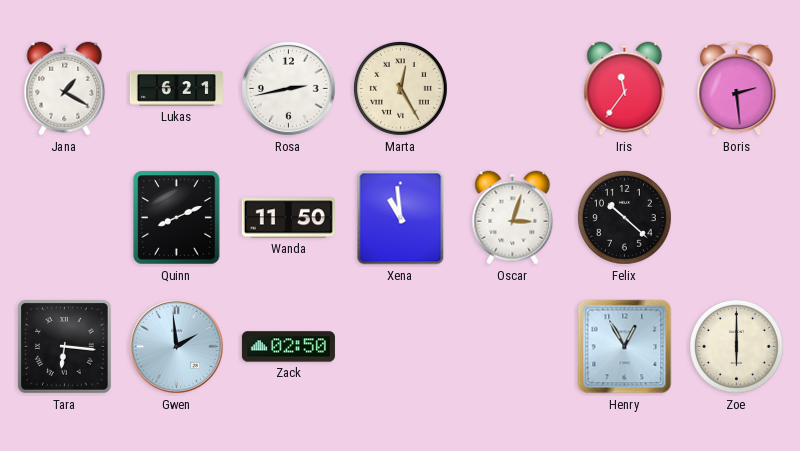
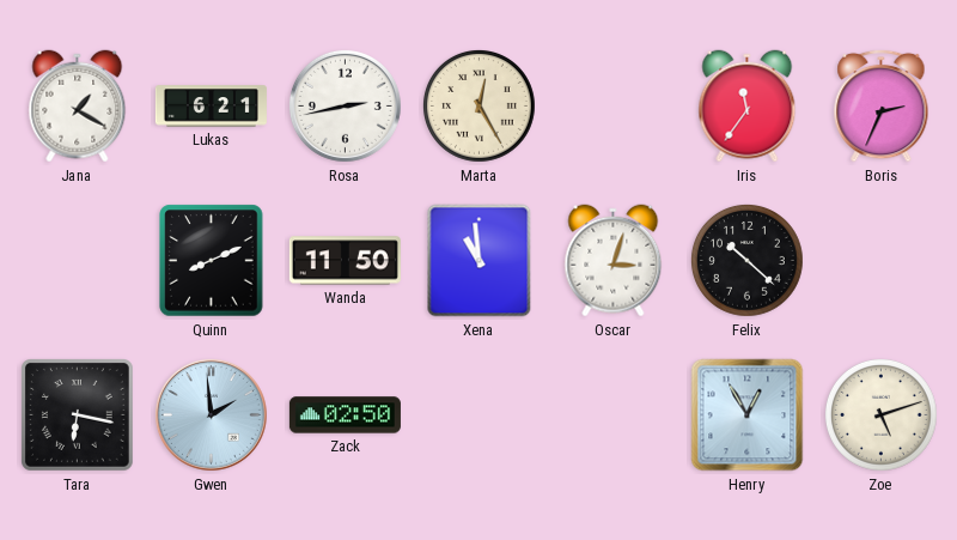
Boris: 2:29 -> 2:34 (882, 105)
Tara: 6:16 -> 6:17 (78, 415)
Zoe: 6:00 -> 5:12 (882, 415)
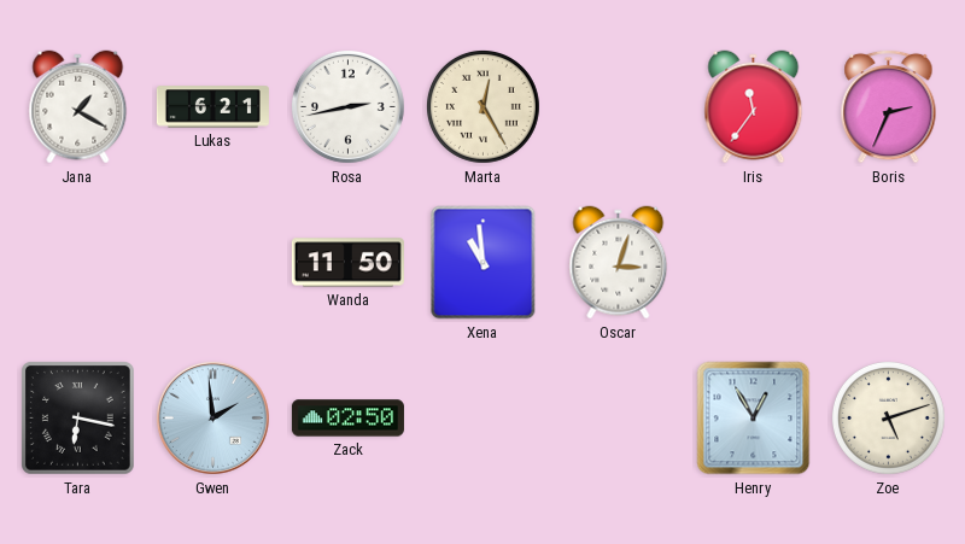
Quinn: 8:11 -> none (212, 261)
Felix: 10:22 -> none (748, 261)
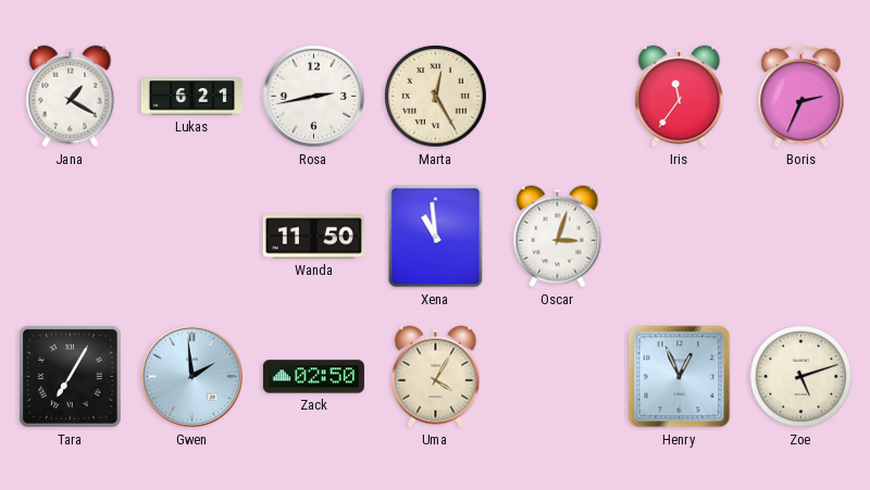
Tara: 6:17 -> 7:05 (71, 377)
Uma: none -> 4:05 (436, 377)
Henry: 12:55 -> 12:56 (680, 377)
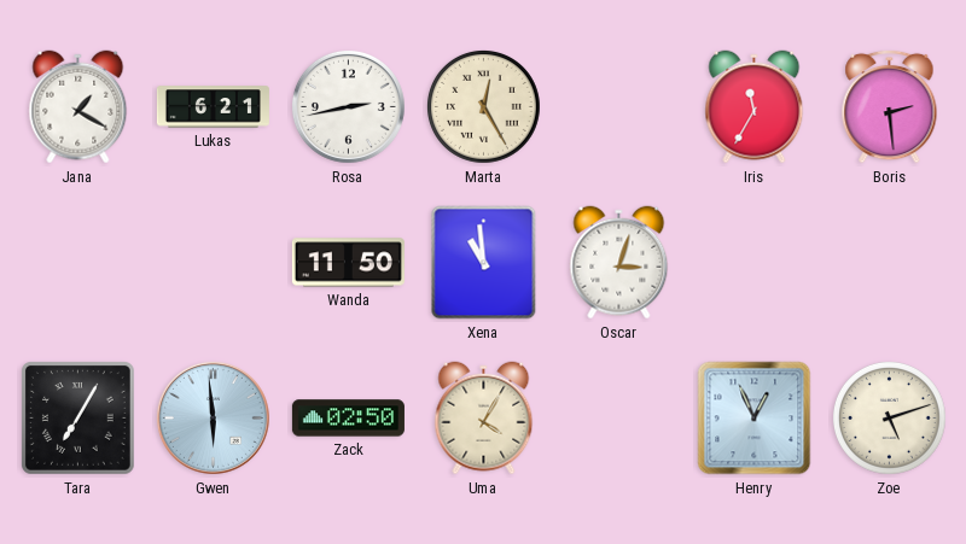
Iris: 11:36 -> 11:35 (755, 107)
Boris: 2:34 -> 2:29 (890, 106)
Gwen: 1:59 -> 5:59 (213, 417)
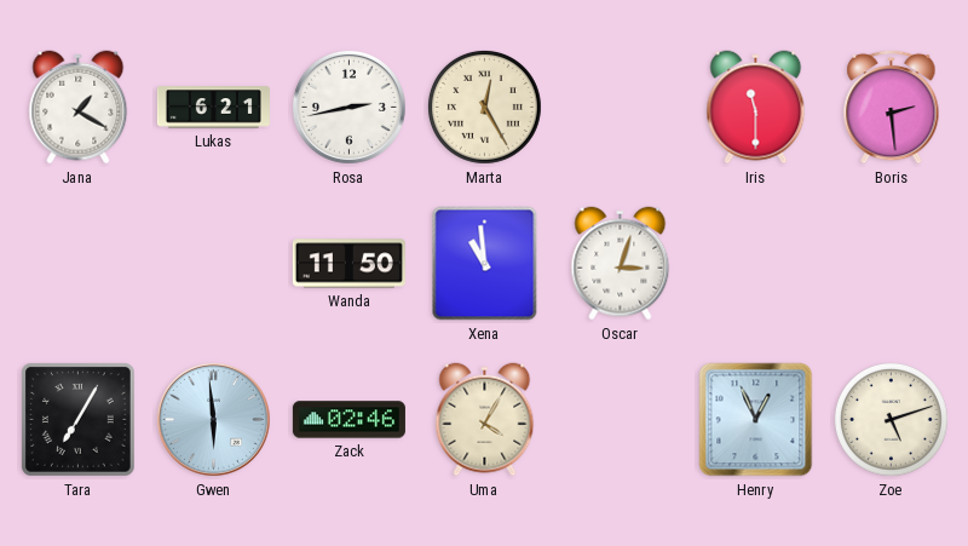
Iris: 11:35 -> 11:30 (756, 108)
Zack: 02:50 -> 02:46 (348, 420)
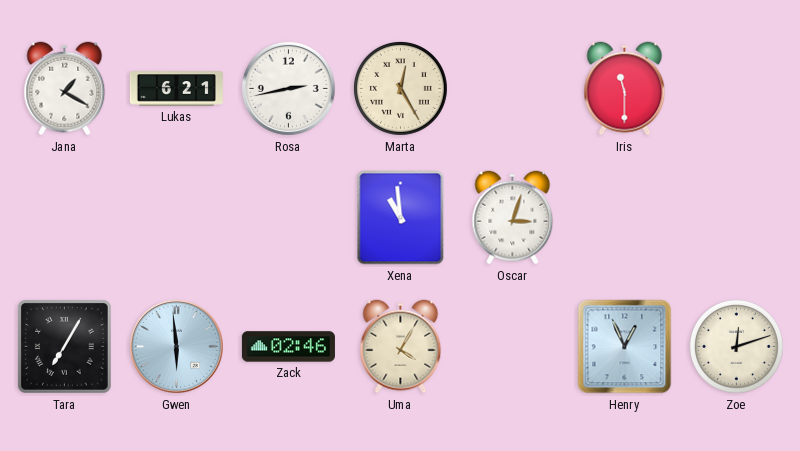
Boris: 2:29 -> none (892, 107)
Wanda: 11:50 -> none (348, 264)
Zoe: 5:12 -> 12:12 (737, 347)
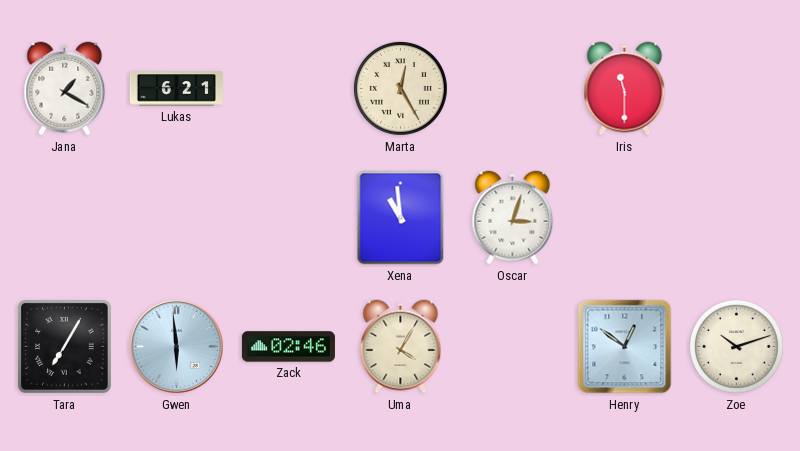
Rosa: 2:43 -> none (288, 88)
Henry: 12:56 -> 12:51 (625, 347)
Zoe: 12:12 -> 10:12 (737, 347)
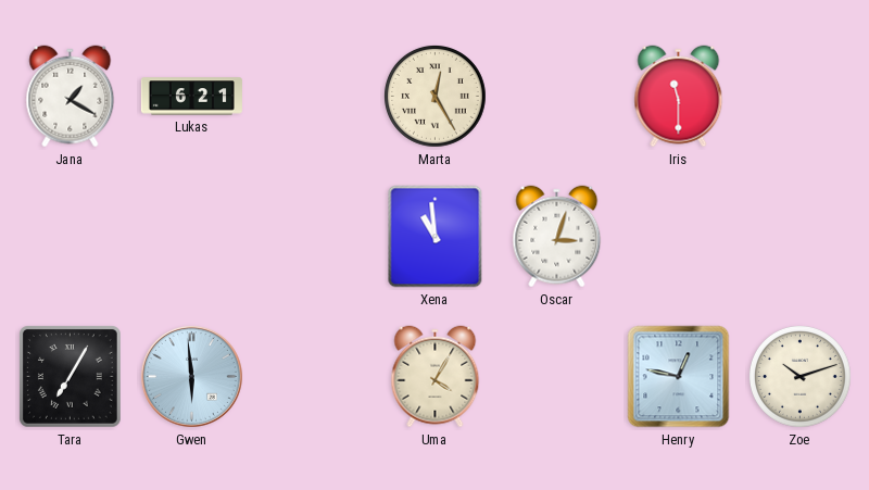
Zack: 02:46 -> none (288, 347)
Henry: 12:51 -> 12:47 (679, 377)
